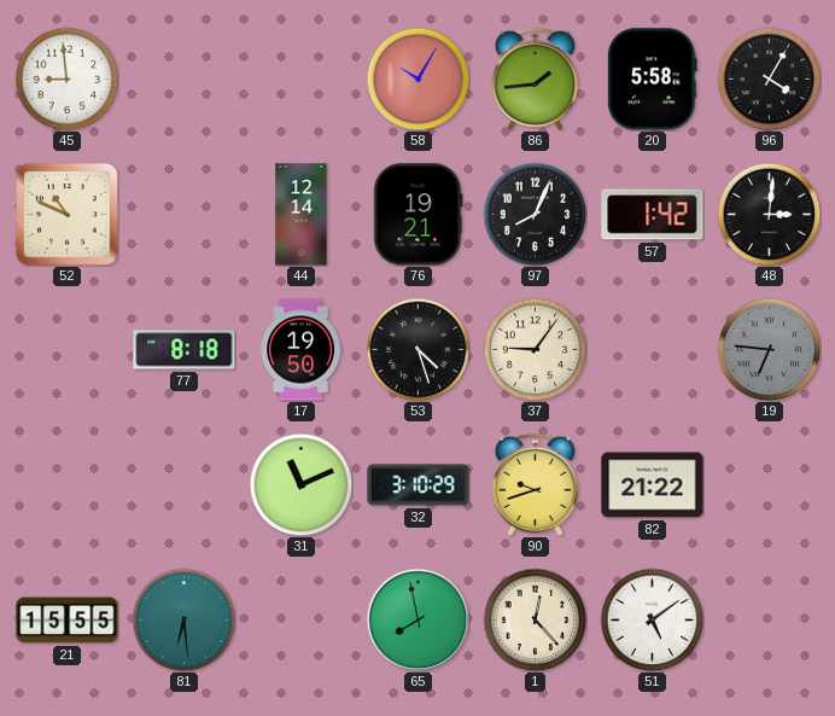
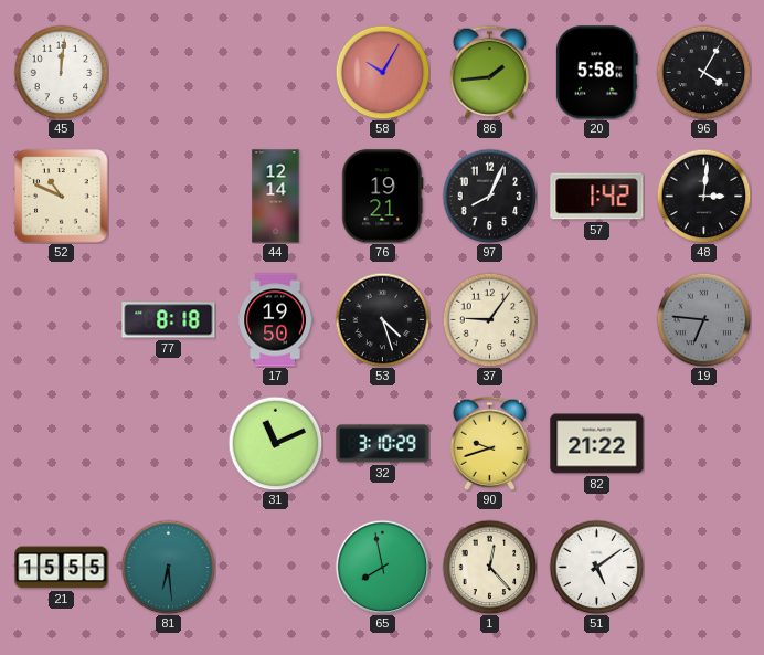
45: 8:59 -> 12:01 (61, 72)
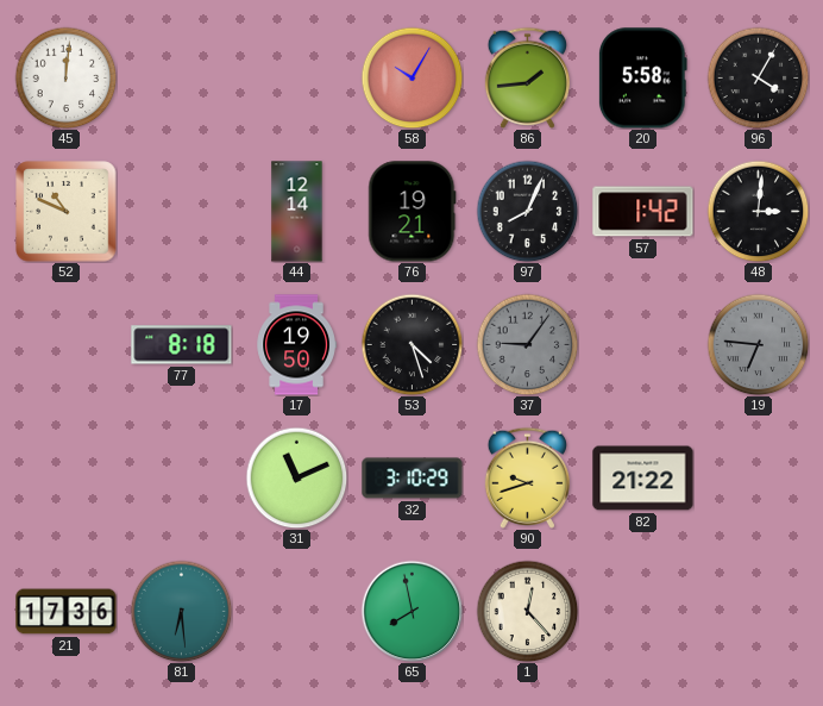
37 dial: cream -> grey (527, 344)
21: 15:55 -> 17:36 (67, 612)
51: 5:09 -> none (596, 567)
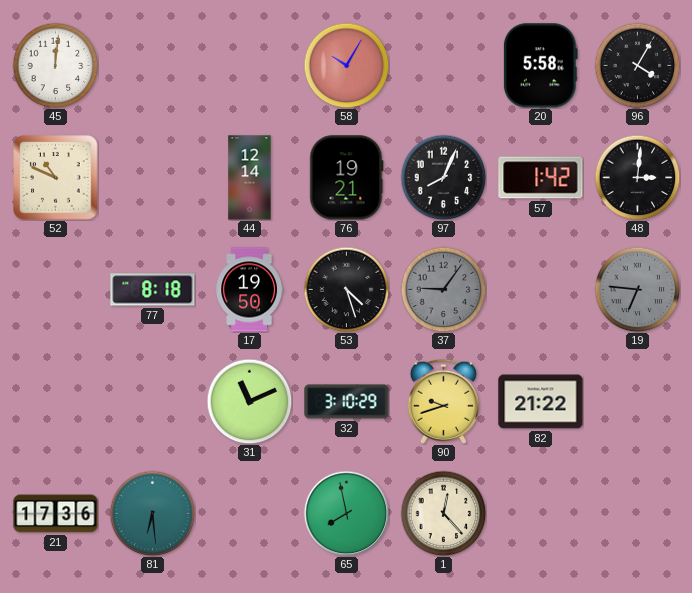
86: 1:44 -> none (527, 77)
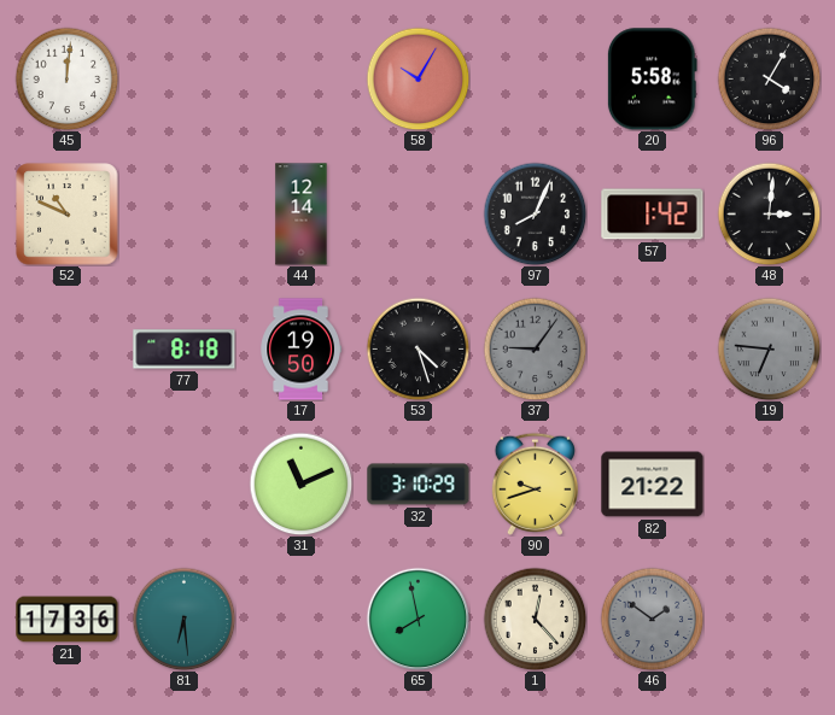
76: 19:21 -> none (347, 178)
46: none -> 1:51 (652, 619)
